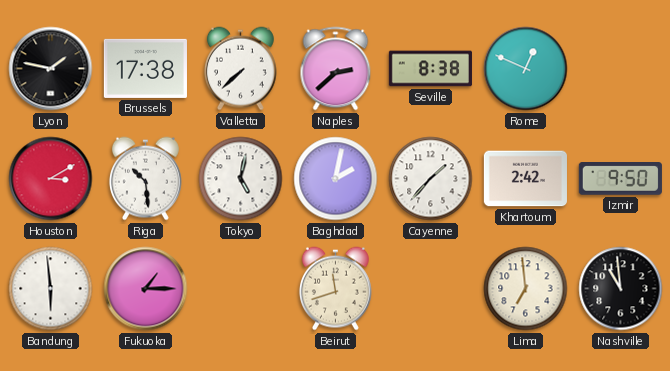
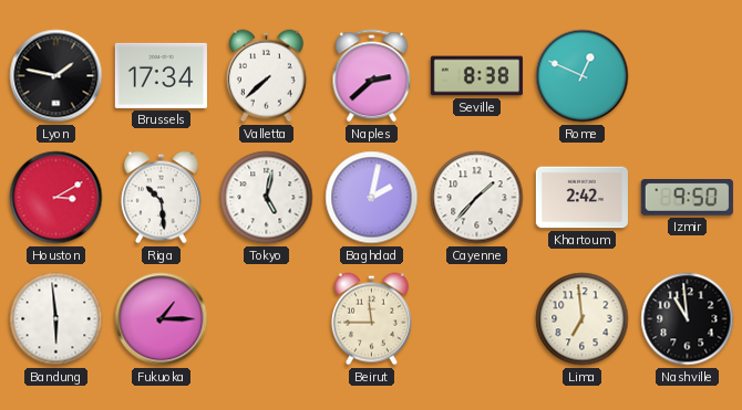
Brussels: 17:38 -> 17:34 (161, 75)
Beirut: 11:42 -> 11:45 (371, 319)
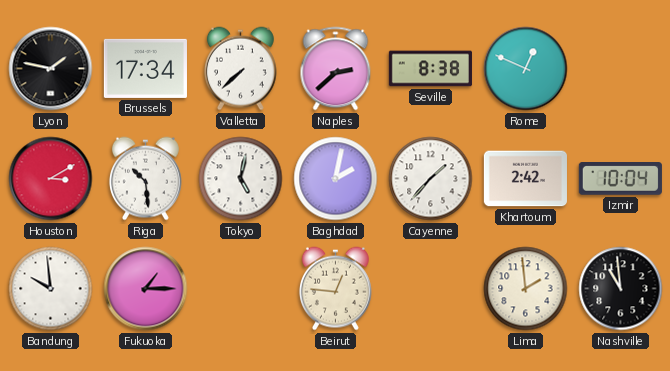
Izmir: 9:50 -> 10:04 (620, 179)
Bandung: 5:59 -> 9:59 (51, 289)
Beirut: 11:45 -> 12:46 (335, 289)
Lima: 6:59 -> 1:59 (526, 289)
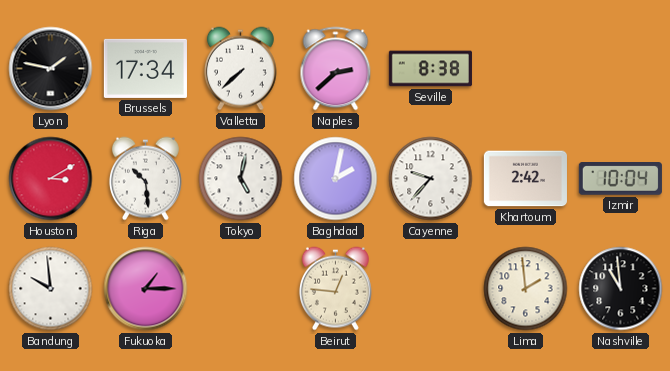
Rome: 12:49 -> none (526, 69)
Cayenne: 1:37 -> 9:37 (431, 179)
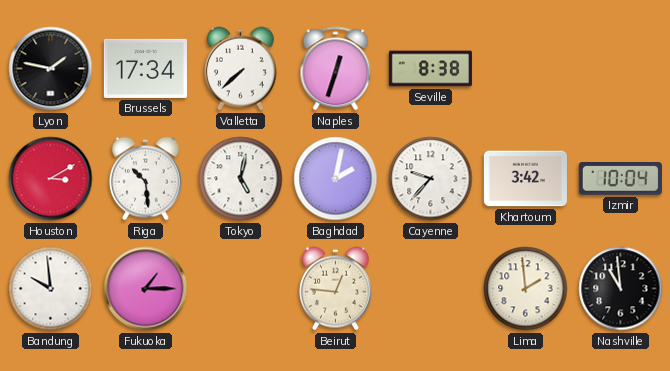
Naples: 2:38 -> 12:33 (336, 69)
Khartoum: 2:42 -> 3:42 (525, 179)
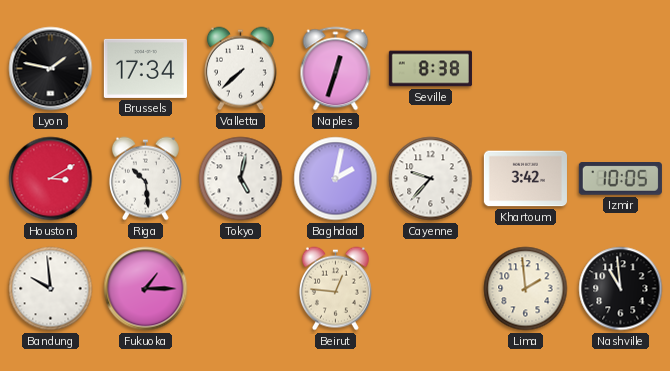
Izmir: 10:04 -> 10:05 (620, 179)
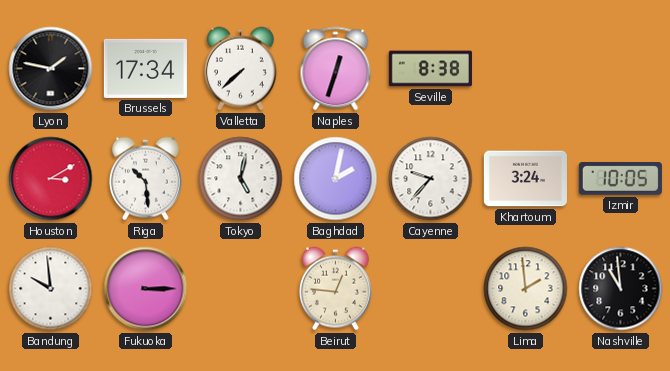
Khartoum: 3:42 -> 3:24 (525, 179)
Fukuoka: 1:15 -> 3:15 (146, 289)
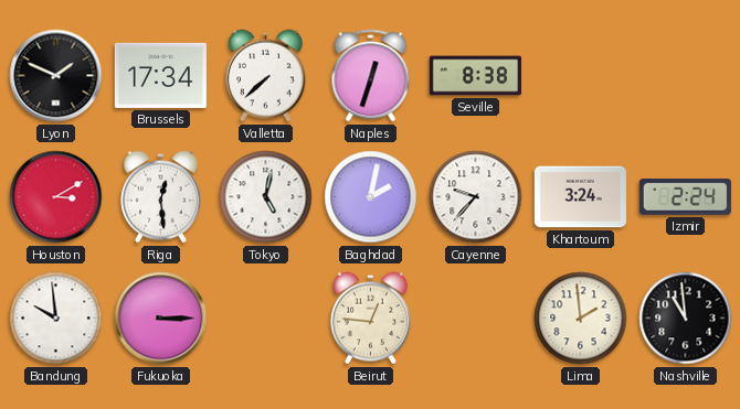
Lyon: 1:47 -> 1:49 (56, 76)
Riga: 10:29 -> 12:29 (160, 197)
Izmir: 10:05 -> 2:24 (685, 197)
